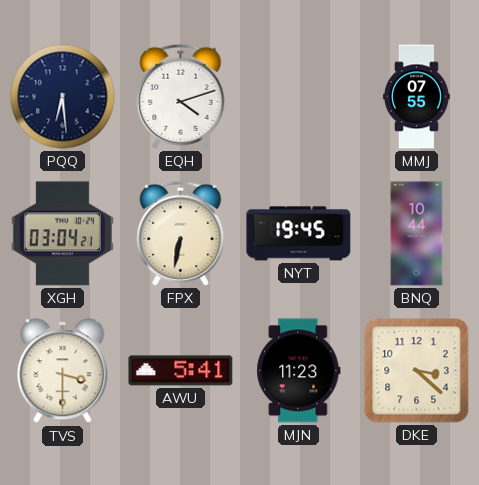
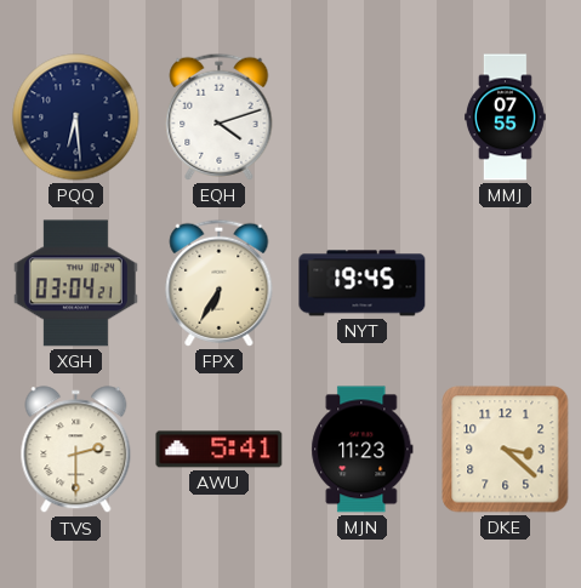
FPX: 6:32 -> 6:35 (220, 282)
BNQ: 10:44 -> none (417, 234)
TVS: 3:30 -> 2:30 (76, 450)
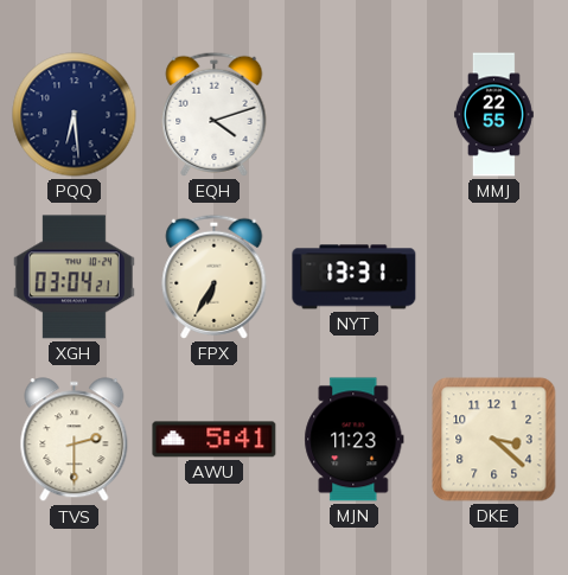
MMJ: 07:55 -> 22:55 (493, 115)
NYT: 19:45 -> 13:31 (355, 277)
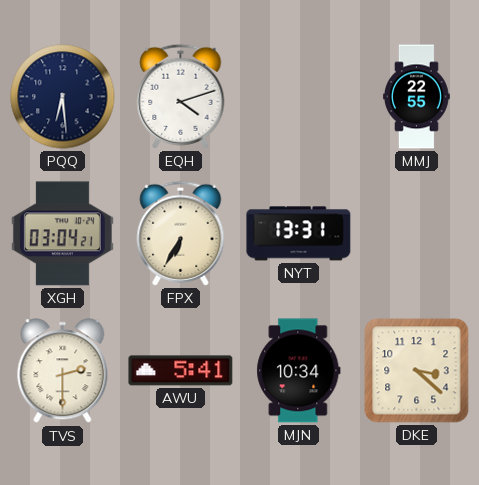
MJN: 11:23 -> 10:34 (299, 371)
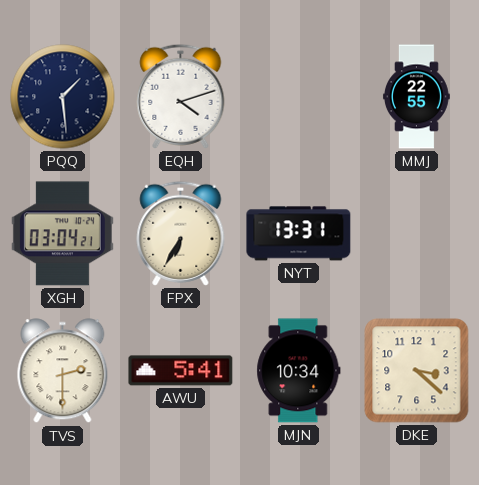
PQQ: 6:29 -> 1:29 (63, 97)
